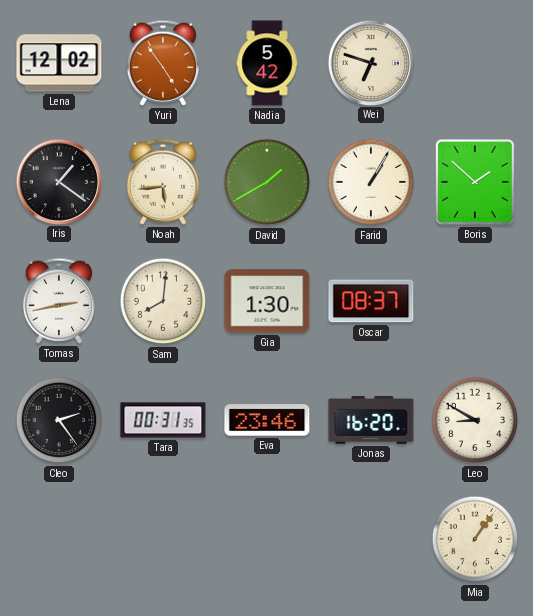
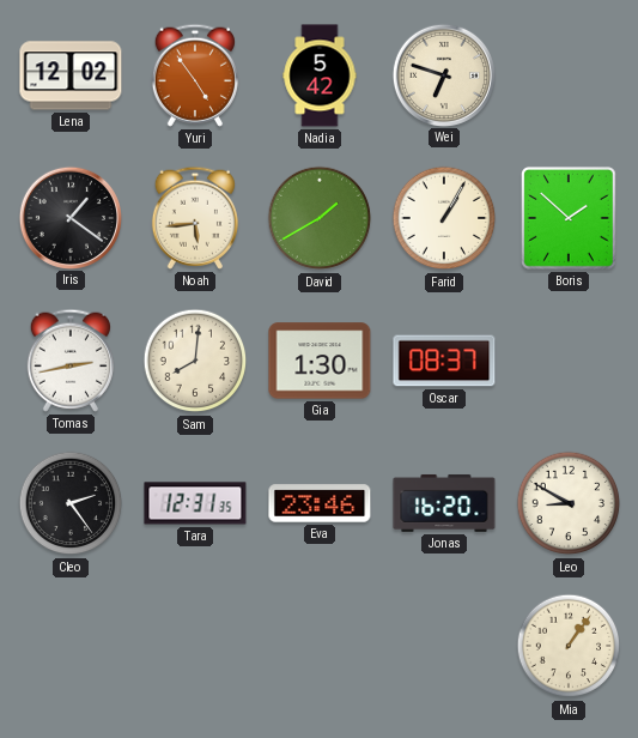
Tara: 00:31 -> 12:31 (195, 503)
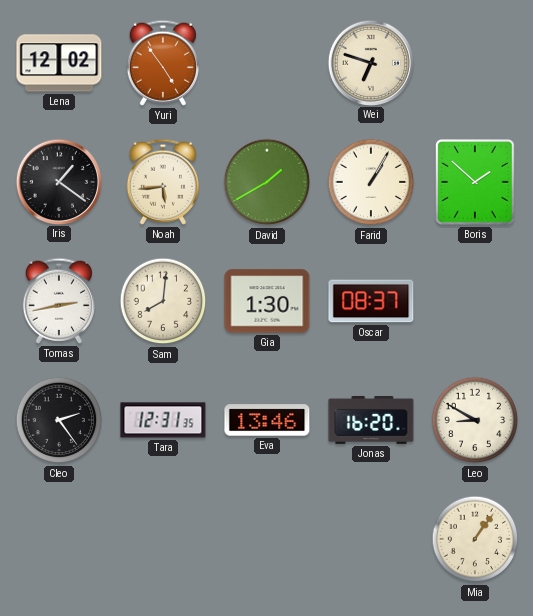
Nadia: 5:42 -> none (320, 75)
Eva: 23:46 -> 13:46 (267, 420)
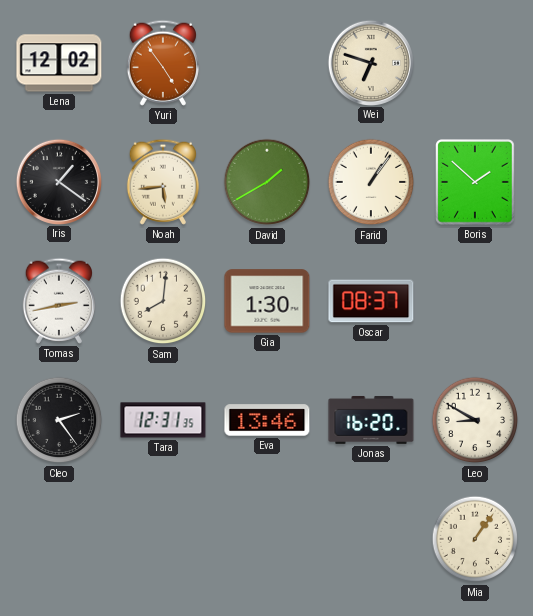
Farid: 1:05 -> 1:06 (371, 182)
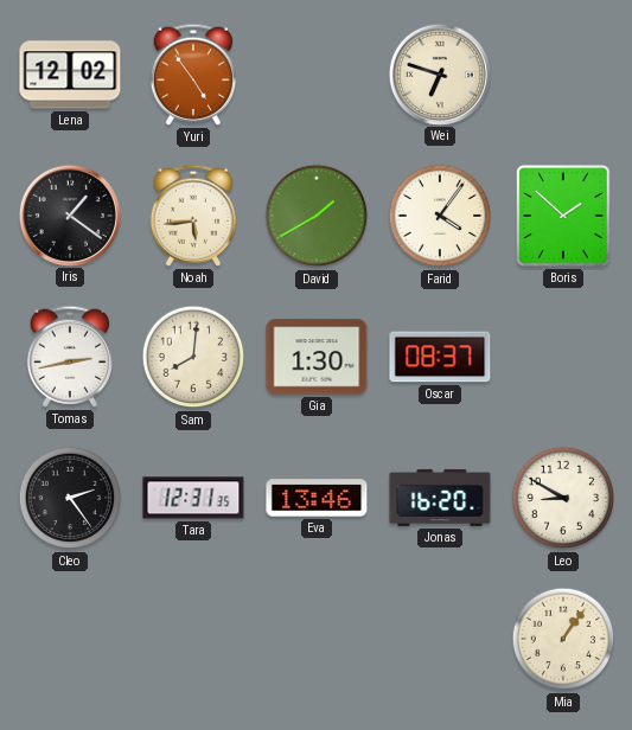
Farid: 1:06 -> 4:06 (440, 216)
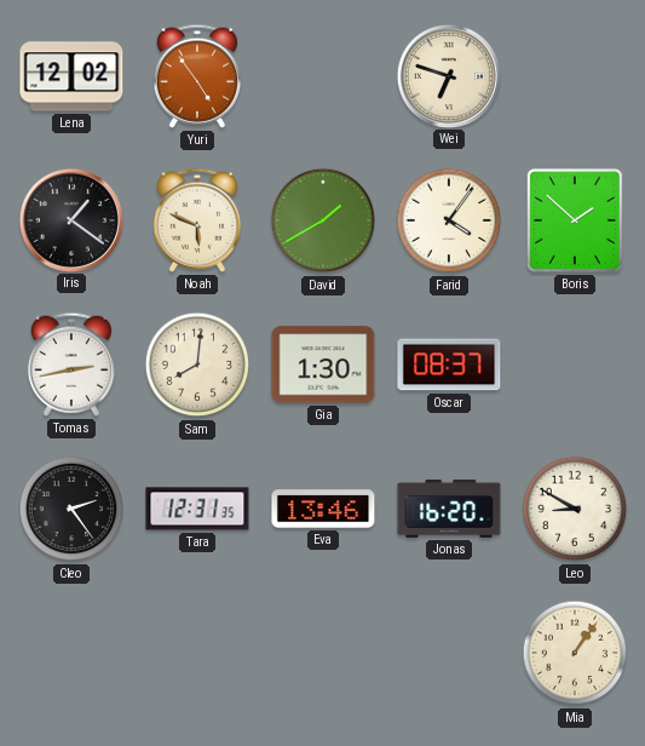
Noah: 5:44 -> 5:49 (197, 220)
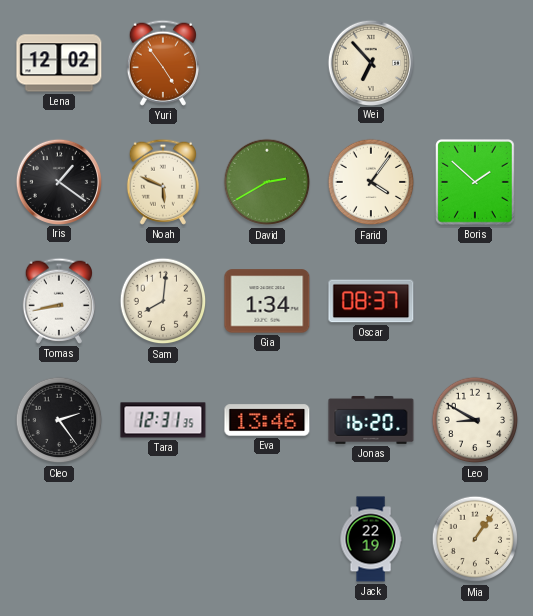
Wei: 6:48 -> 6:53 (370, 62)
David: 1:40 -> 2:40 (267, 182)
Tomas: 2:43 -> 8:43 (59, 301)
Gia: 1:30 -> 1:34 (267, 301)
Jack: none -> 22:19 (371, 539)
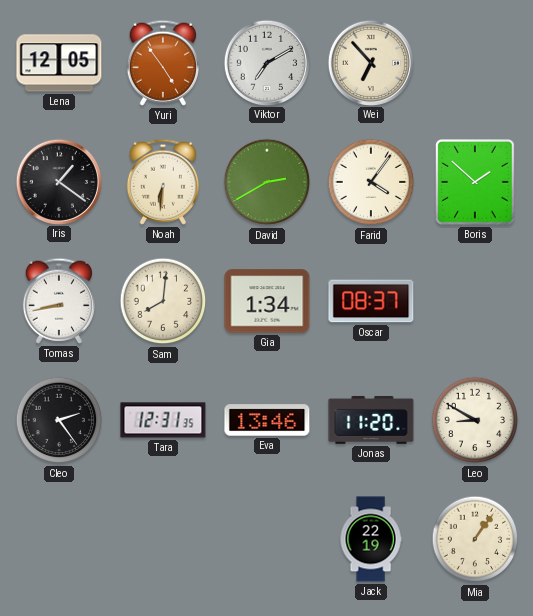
Lena: 12:02 -> 12:05 (59, 63)
Viktor: none -> 7:10 (266, 62)
Noah: 5:49 -> 6:31 (163, 182)
Jonas: 16:20 -> 11:20 (371, 420)
